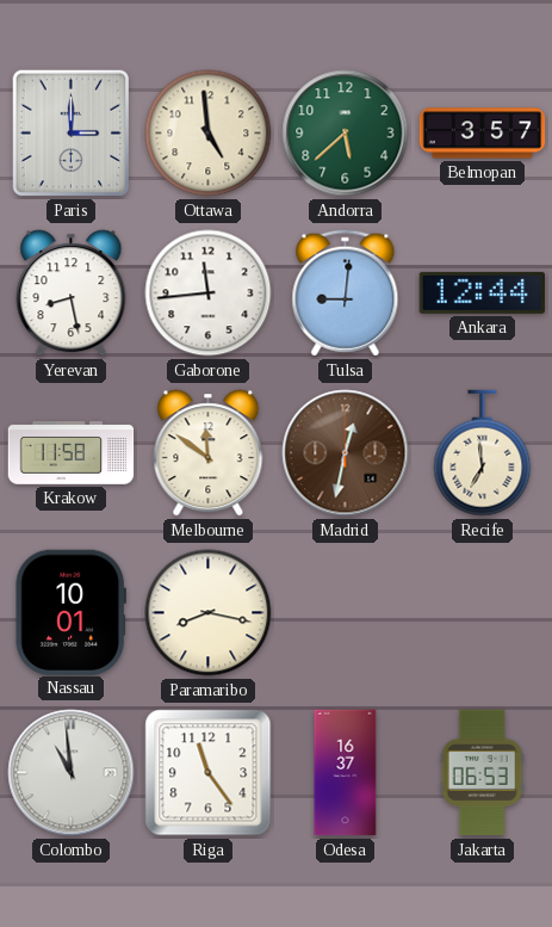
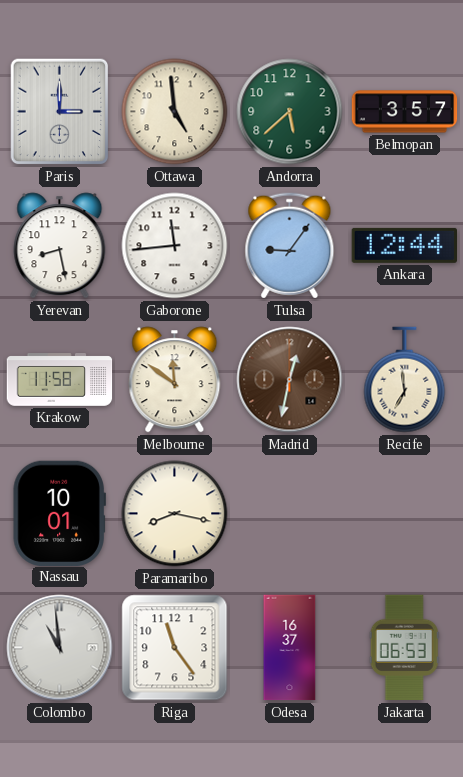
Tulsa: 9:01 -> 9:06 (290, 246)
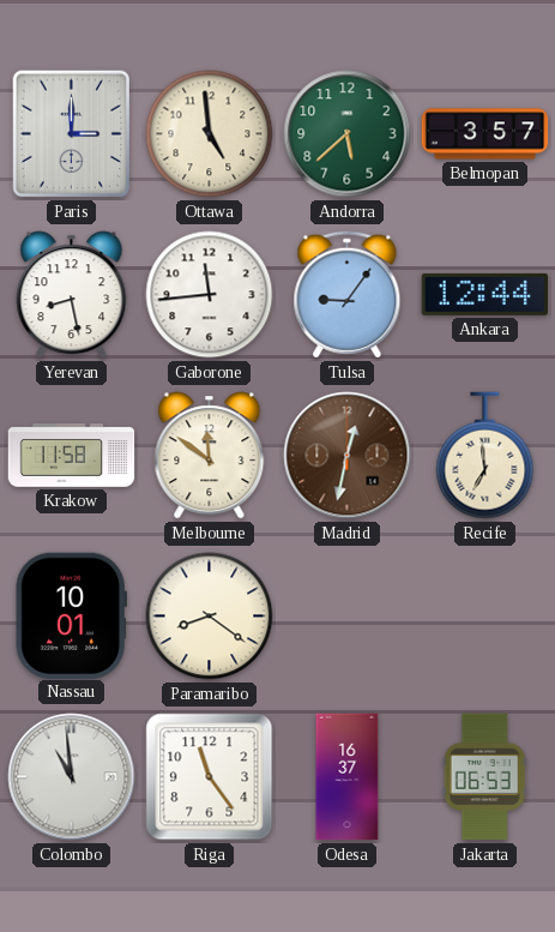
Paramaribo: 8:17 -> 8:21 (210, 617)
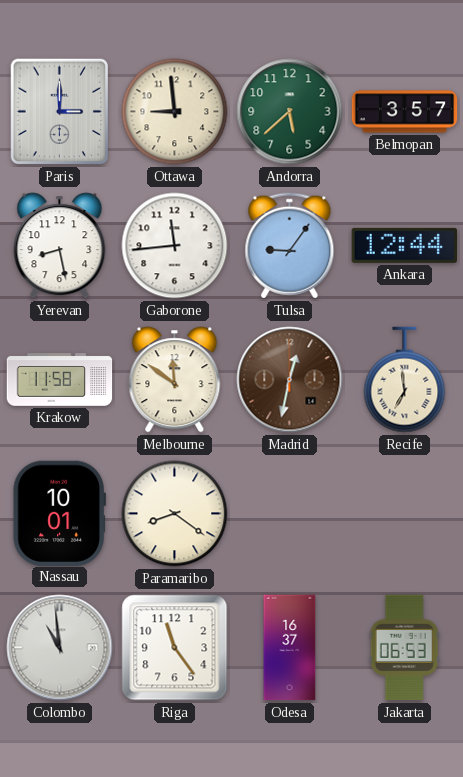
Ottawa: 4:59 -> 8:59 (175, 112)
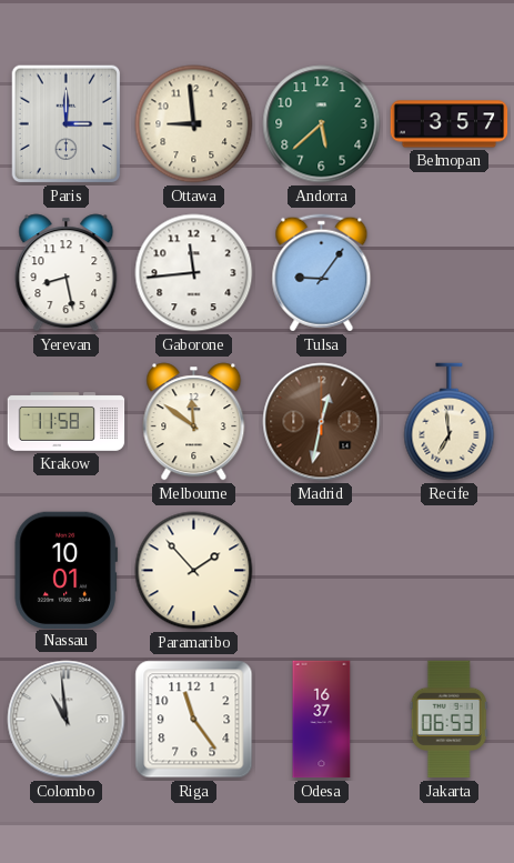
Ankara: 12:44 -> none (404, 245)
Paramaribo: 8:21 -> 1:53 (194, 571)
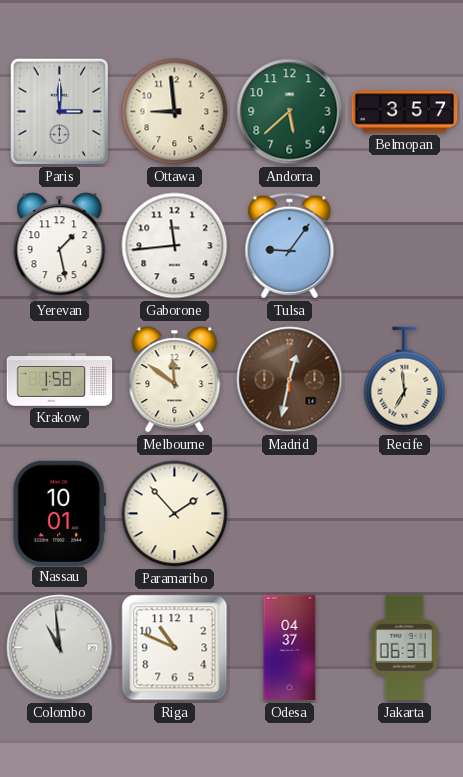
Yerevan: 8:28 -> 1:28 (60, 246)
Krakow: 11:58 -> 1:58 (60, 380)
Riga: 11:24 -> 10:49 (175, 648)
Odesa: 16:37 -> 04:37 (290, 648)
Jakarta: 06:53 -> 06:37 (404, 648)
